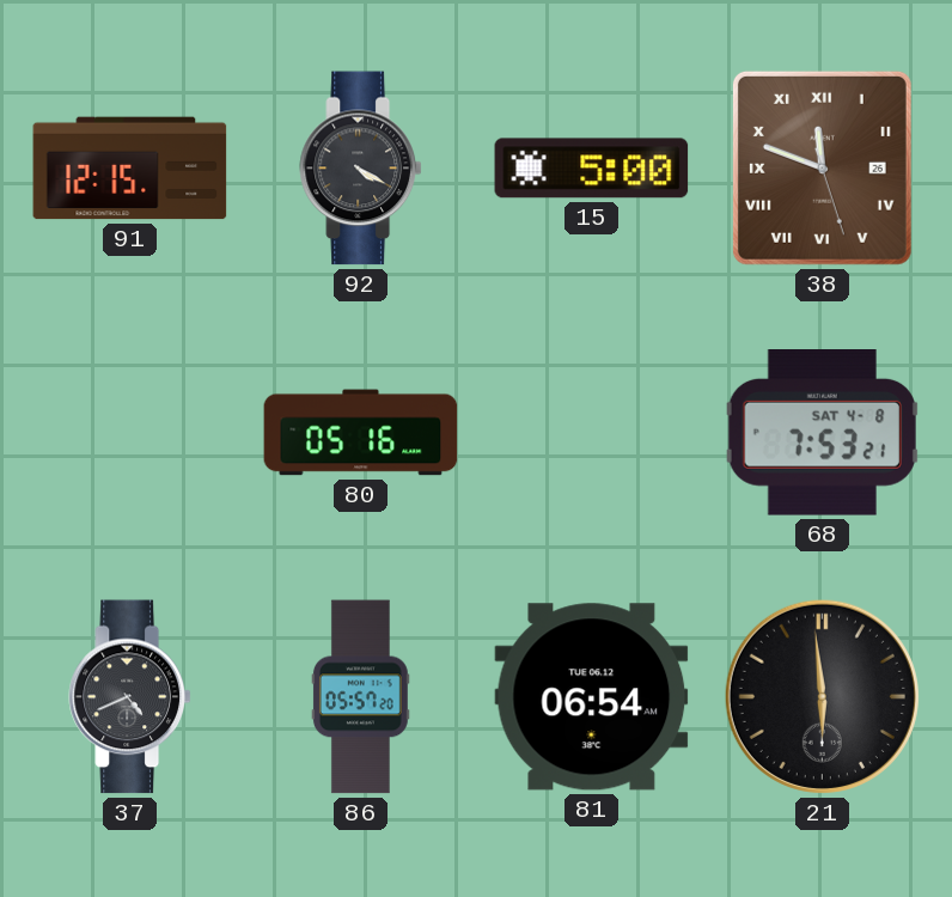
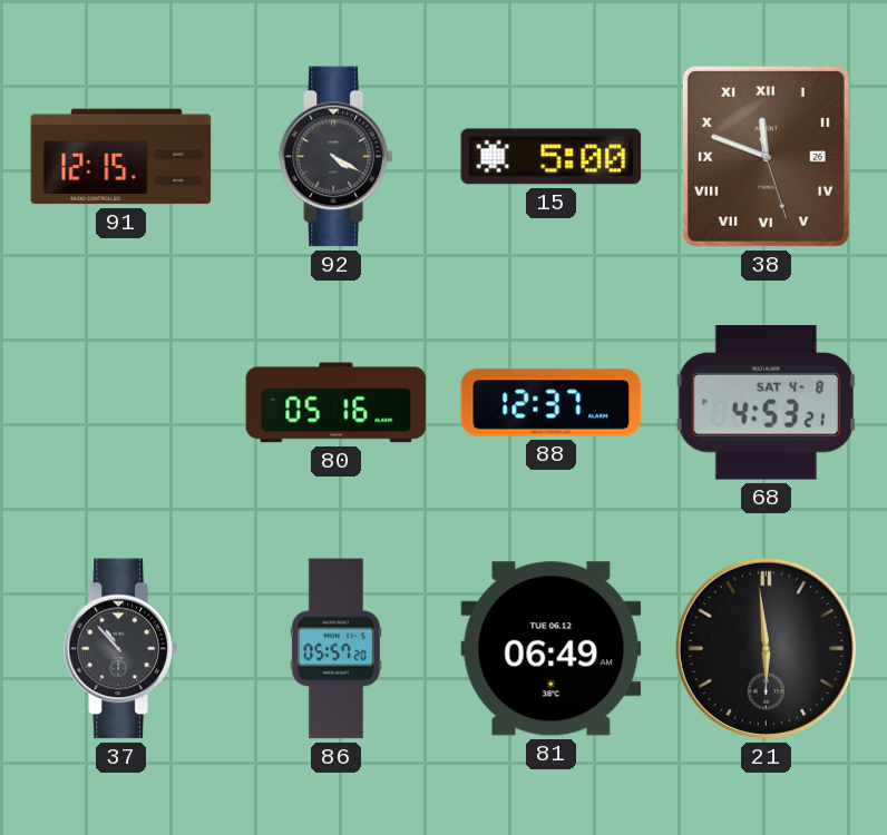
88: none -> 12:37 (552, 403)
68: 7:53 -> 4:53 (766, 403)
37: 4:41 -> 10:53 (121, 649)
81: 06:54 -> 06:49 (552, 649)
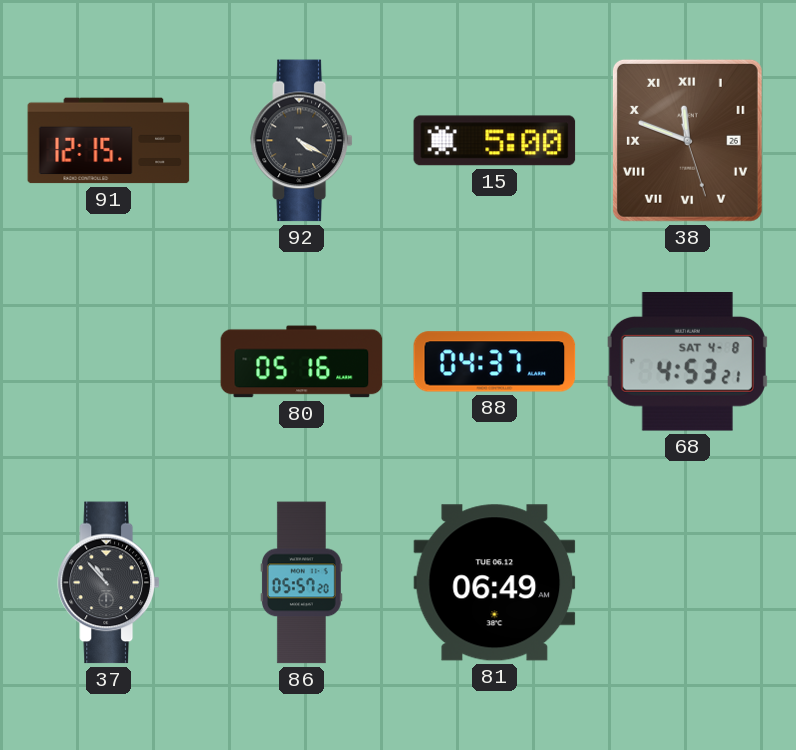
88: 12:37 -> 04:37 (495, 362)
21: 5:59 -> none (766, 648)
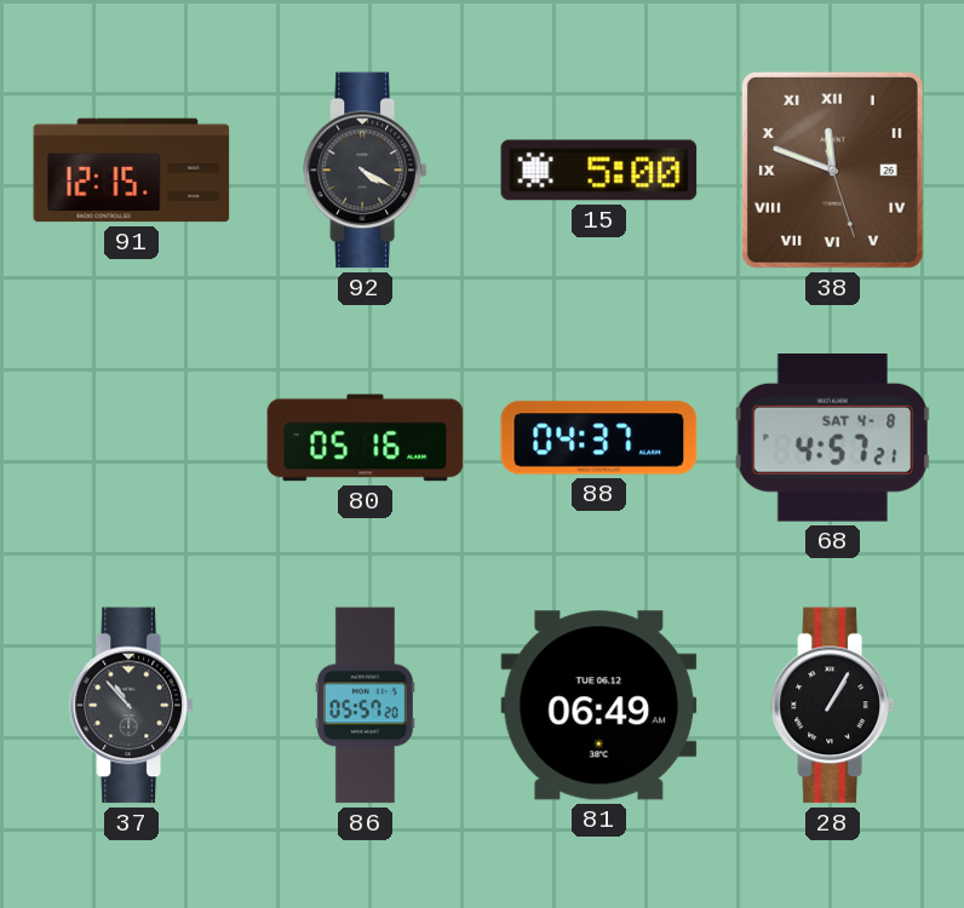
68: 4:53 -> 4:57 (832, 438)
28: none -> 1:05 (833, 706)
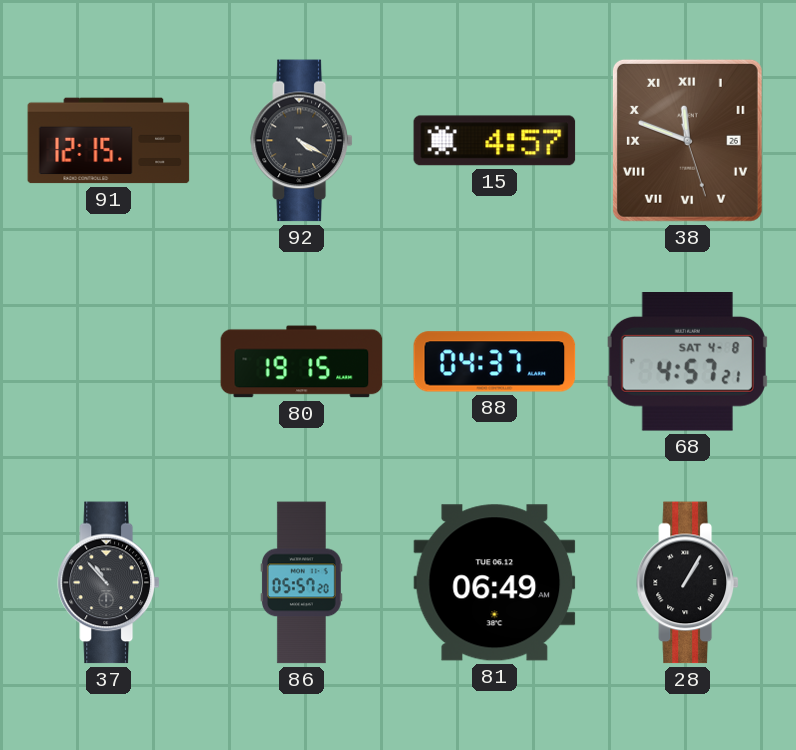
15: 5:00 -> 4:57 (495, 141)
80: 05:16 -> 19:15 (302, 362)
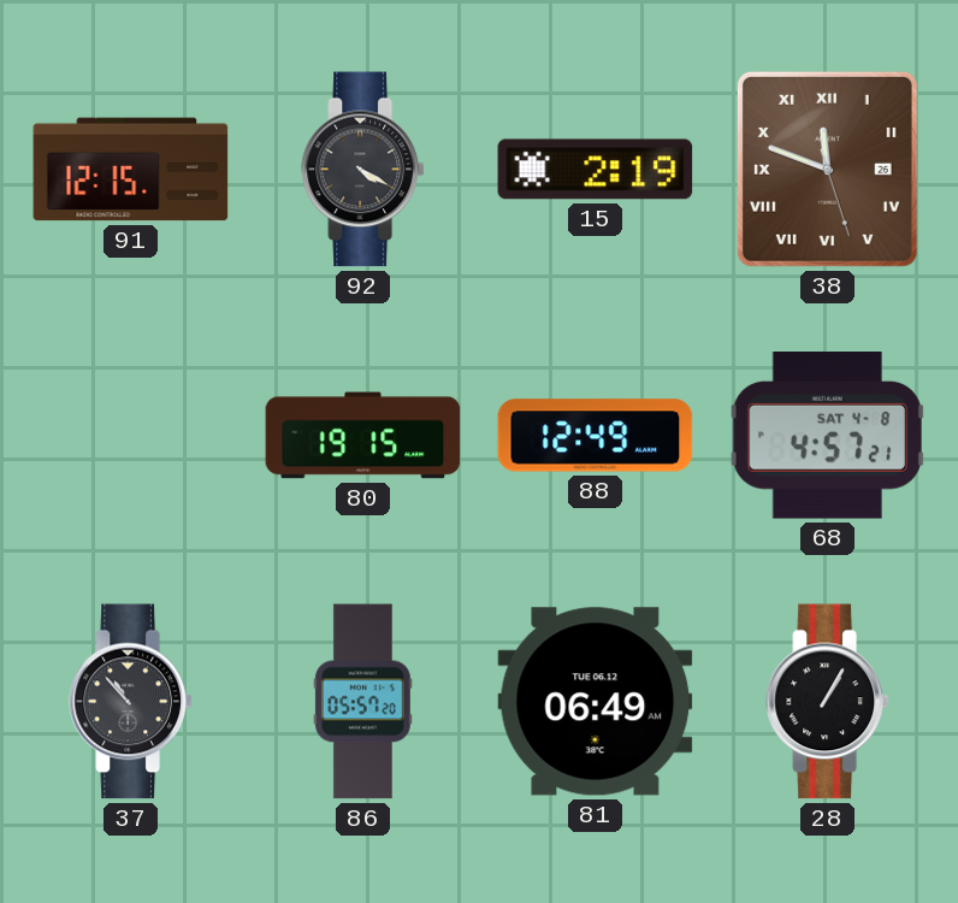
15: 4:57 -> 2:19 (596, 170)
88: 04:37 -> 12:49 (596, 436)
